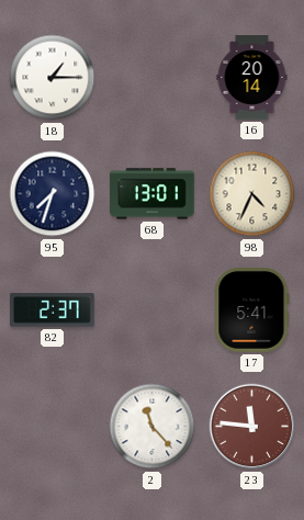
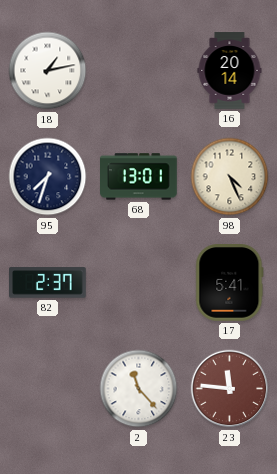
18: 1:15 -> 1:13 (48, 71)
98: 4:34 -> 4:26 (230, 177)
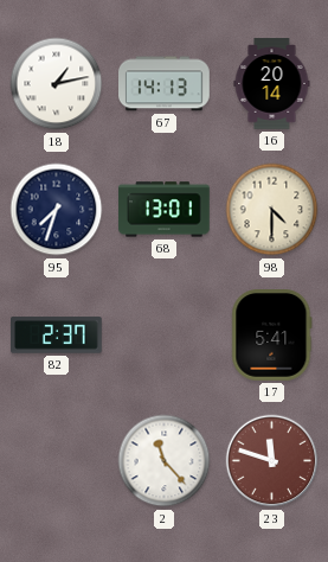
67: none -> 14:13 (165, 84)
98: 4:26 -> 4:30 (272, 210)
23: 11:46 -> 11:48 (272, 461)
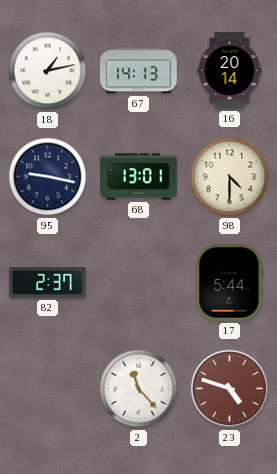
95: 7:33 -> 9:17 (48, 177)
17: 5:41 -> 5:44 (230, 283)
23: 11:48 -> 4:48 (230, 389)
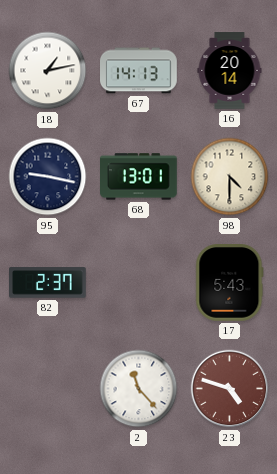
17: 5:44 -> 5:43 (230, 283)
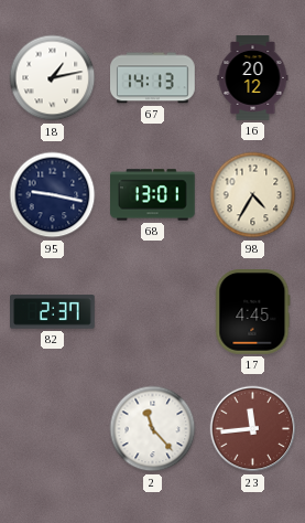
16: 20:14 -> 20:12 (253, 78)
98: 4:30 -> 4:35 (253, 195)
17: 5:43 -> 4:45 (253, 312)
23: 4:48 -> 11:44 (253, 429)
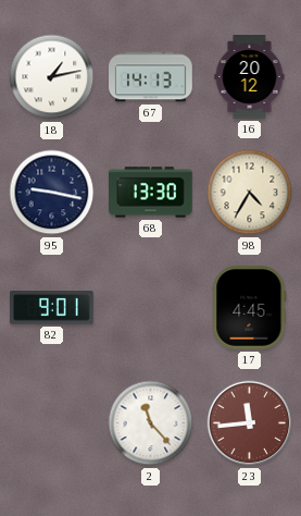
68: 13:01 -> 13:30 (151, 193)
82: 2:37 -> 9:01 (52, 308)
